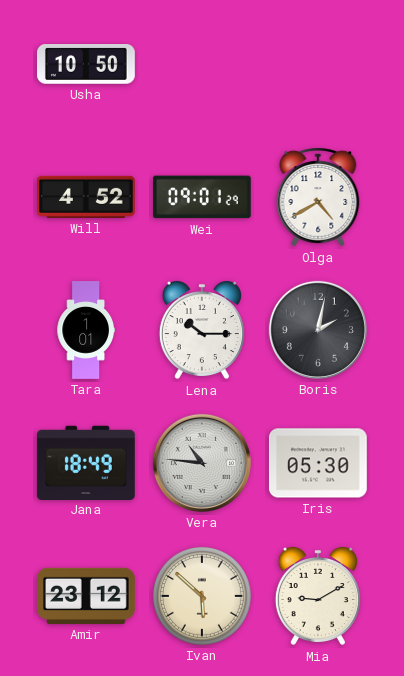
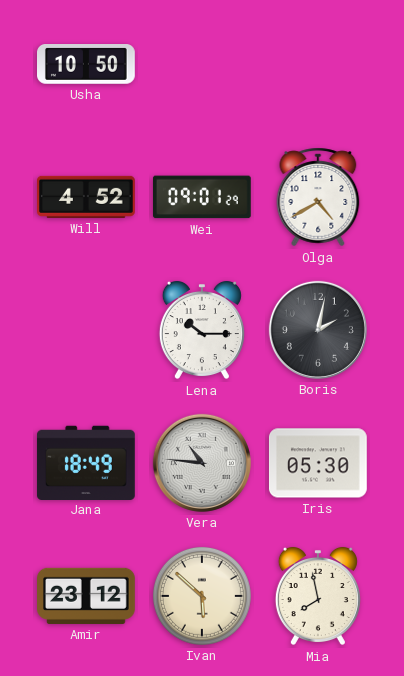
Tara: 1:01 -> none (86, 330)
Mia: 9:10 -> 7:58 (318, 596)
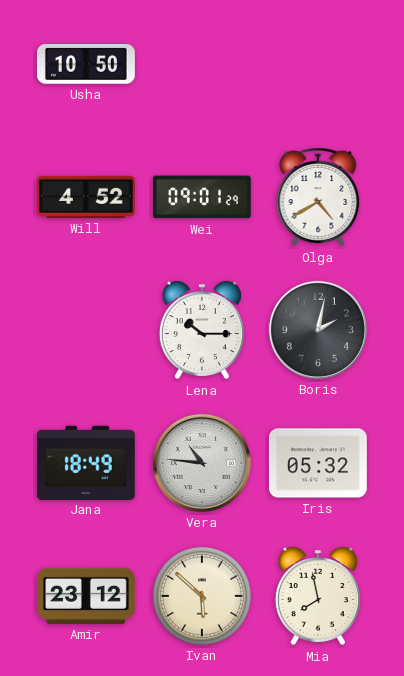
Iris: 05:30 -> 05:32 (318, 463)
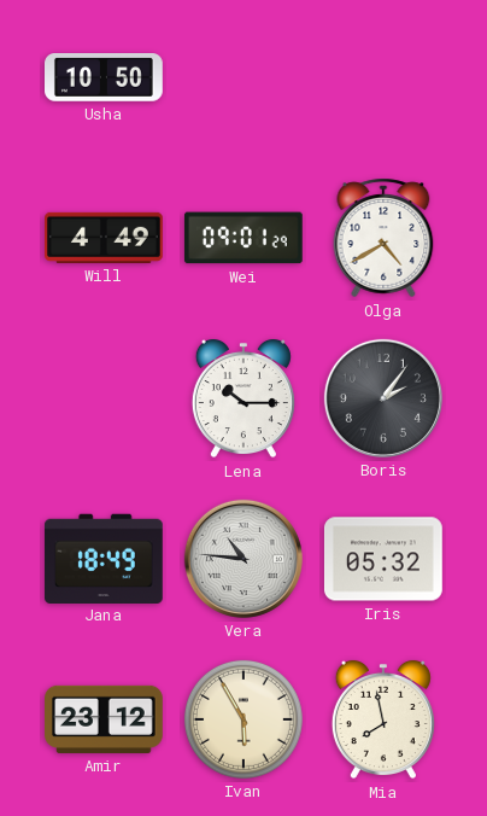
Will: 4:52 -> 4:49 (105, 238)
Boris: 2:02 -> 2:06 (383, 398)
Ivan: 5:52 -> 5:55 (243, 719)
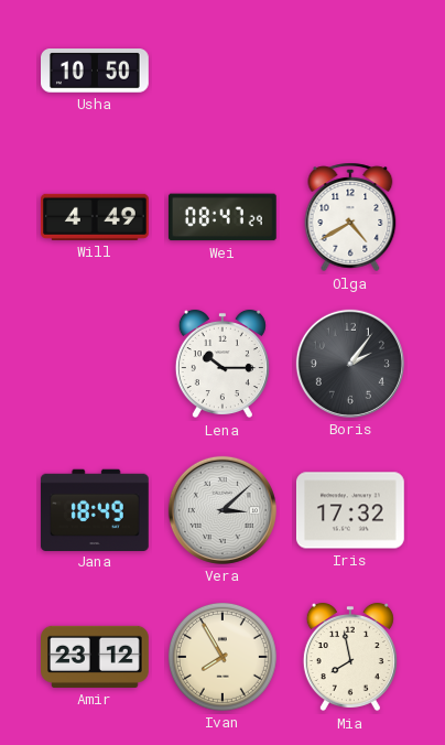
Wei: 09:01 -> 08:47 (223, 217)
Vera: 10:46 -> 3:08 (223, 510)
Iris: 05:32 -> 17:32 (350, 510)
Ivan: 5:55 -> 7:55 (223, 657)
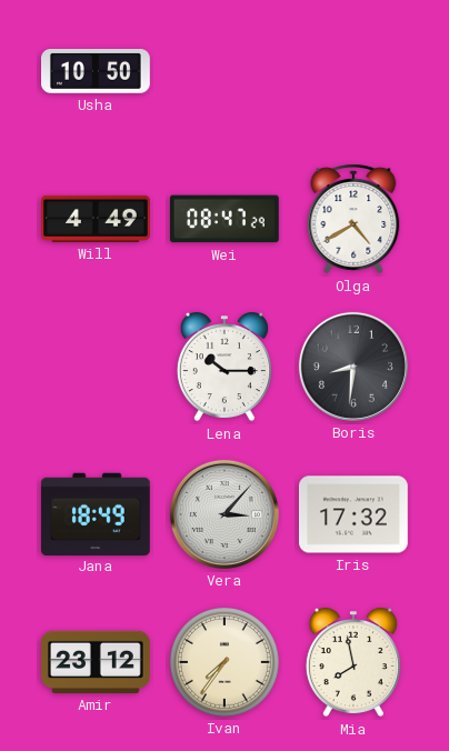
Boris: 2:06 -> 8:31 (353, 367)
Vera: 3:08 -> 3:07 (225, 514)
Ivan: 7:55 -> 7:36 (225, 662)
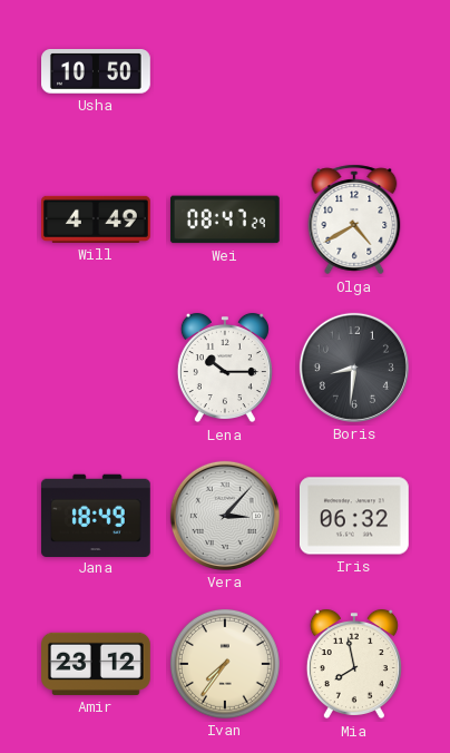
Iris: 17:32 -> 06:32 (354, 516)
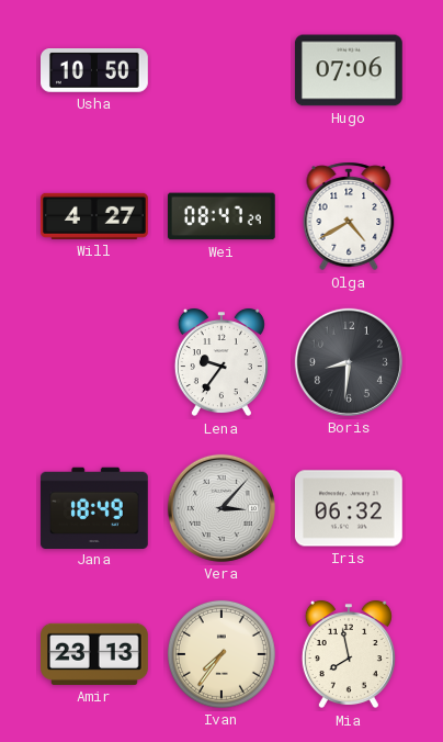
Hugo: none -> 07:06 (349, 70)
Will: 4:49 -> 4:27 (95, 216)
Lena: 10:15 -> 9:36 (222, 362)
Amir: 23:12 -> 23:13 (95, 654)
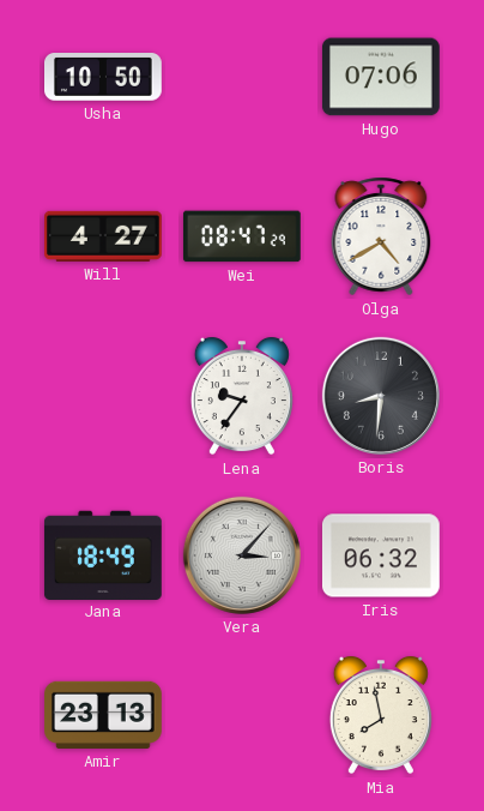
Ivan: 7:36 -> none (222, 654)
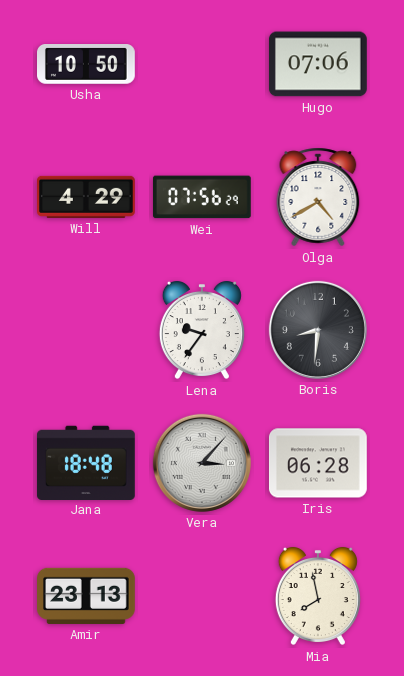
Will: 4:27 -> 4:29 (87, 197)
Wei: 08:47 -> 07:56 (202, 197)
Jana: 18:49 -> 18:48 (86, 462)
Iris: 06:32 -> 06:28 (318, 463)
